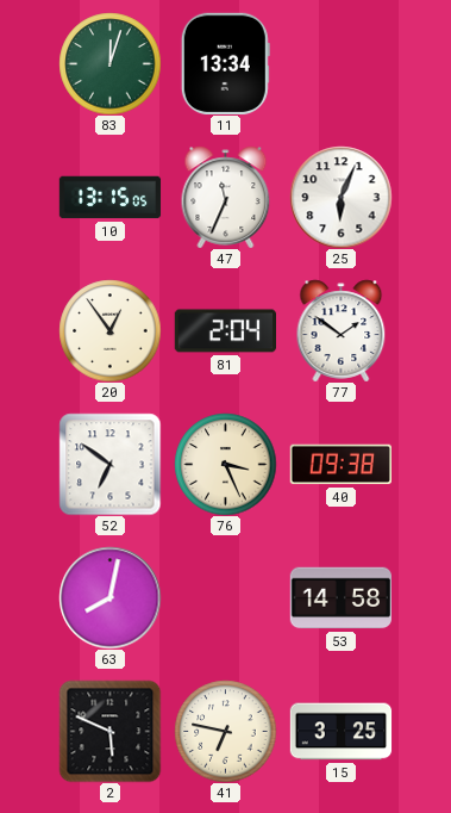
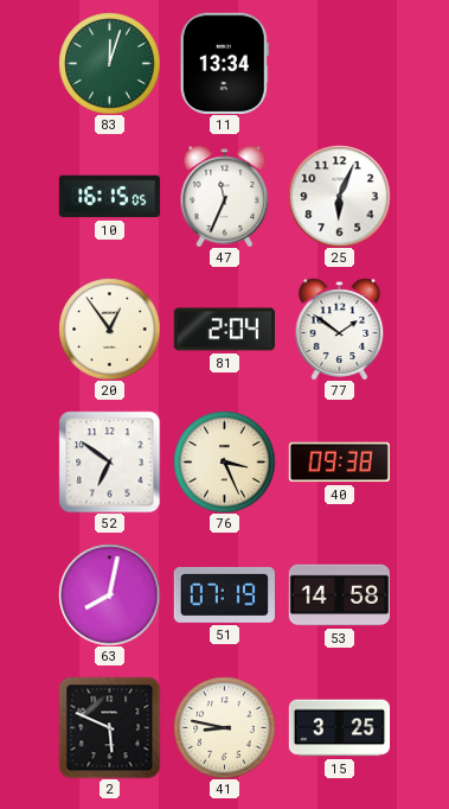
10: 13:15 -> 16:15 (109, 197)
51: none -> 07:19 (224, 594)
41: 6:47 -> 8:47 (224, 727)
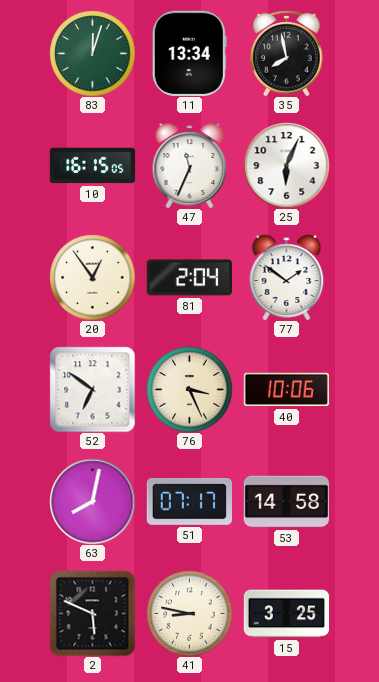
35: none -> 7:58 (287, 53)
40: 09:38 -> 10:06 (286, 390)
51: 07:19 -> 07:17 (189, 501)
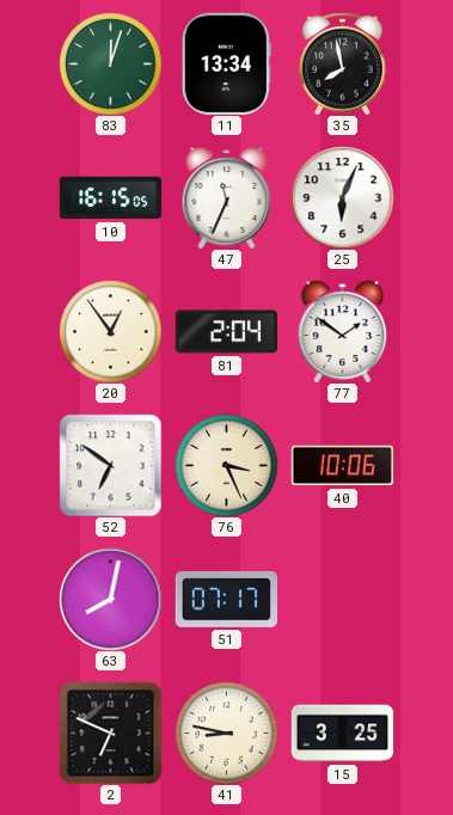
53: 14:58 -> none (286, 502)
2: 5:49 -> 6:49 (110, 733)
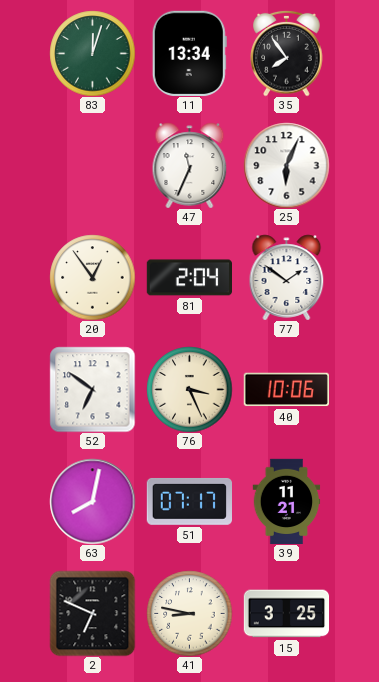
35: 7:58 -> 7:54 (287, 53)
10: 16:15 -> none (110, 198)
39: none -> 11:21 (287, 501)
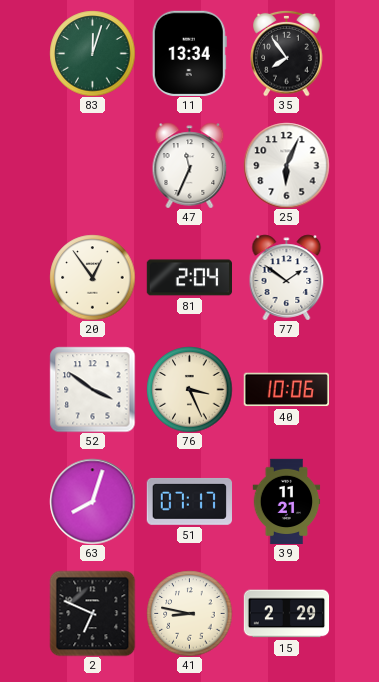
52: 6:51 -> 3:51 (92, 389)
63: 8:02 -> 8:03 (92, 501)
15: 3:25 -> 2:29 (286, 614)
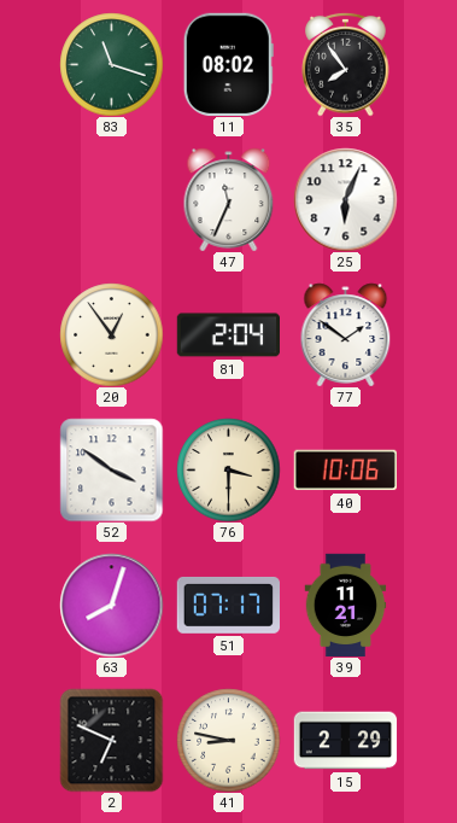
83: 12:03 -> 11:18 (111, 64)
11: 13:34 -> 08:02 (228, 64)
76: 3:26 -> 3:30 (228, 469)
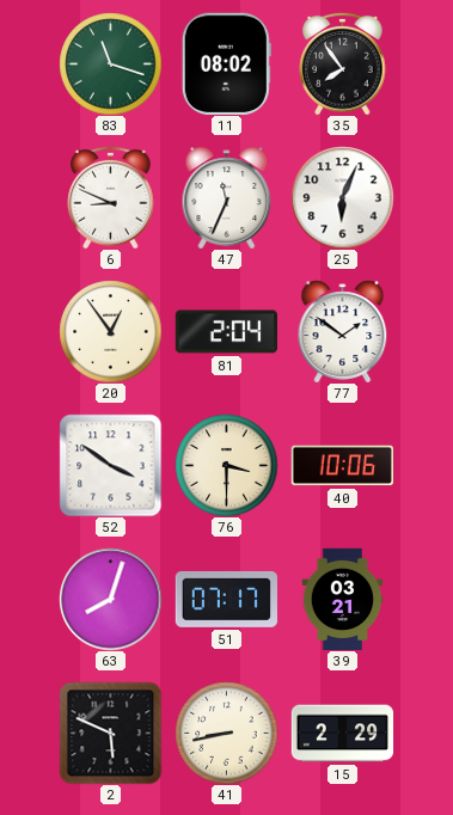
6: none -> 8:49 (111, 197)
39: 11:21 -> 03:21 (343, 599)
2: 6:49 -> 5:49 (110, 733)
41: 8:47 -> 8:43 (226, 733)
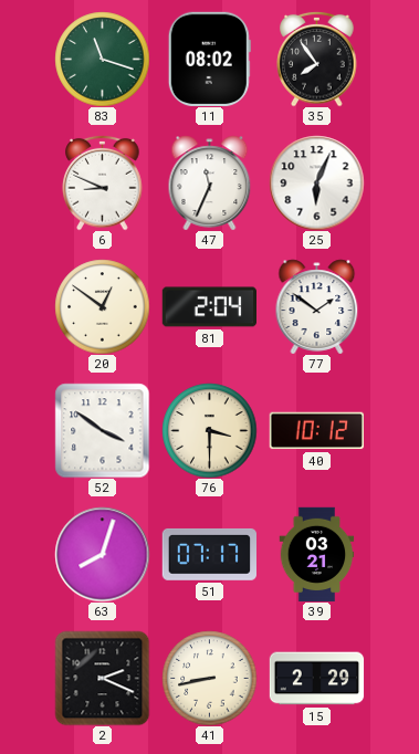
20: 12:54 -> 12:51 (102, 306)
40: 10:06 -> 10:12 (316, 431)
2: 5:49 -> 2:19 (102, 678)
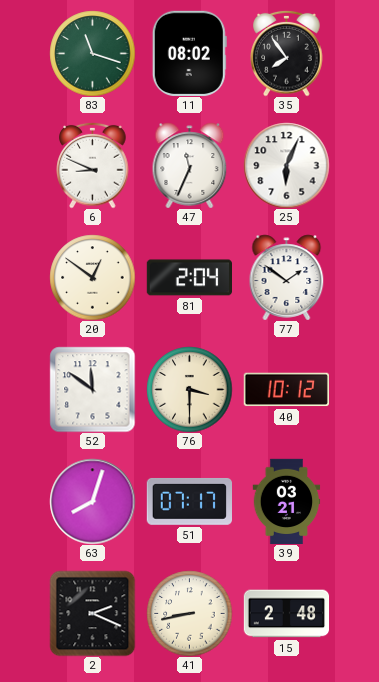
52: 3:51 -> 11:51 (92, 389)
15: 2:29 -> 2:48 (286, 614)
